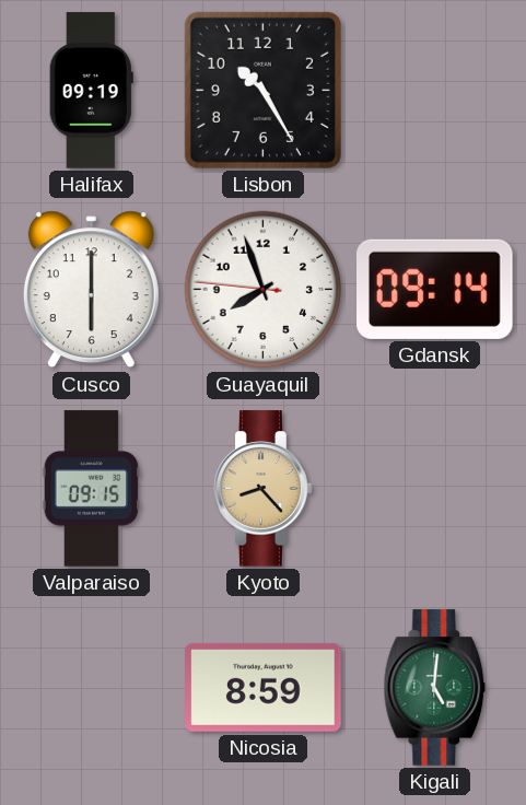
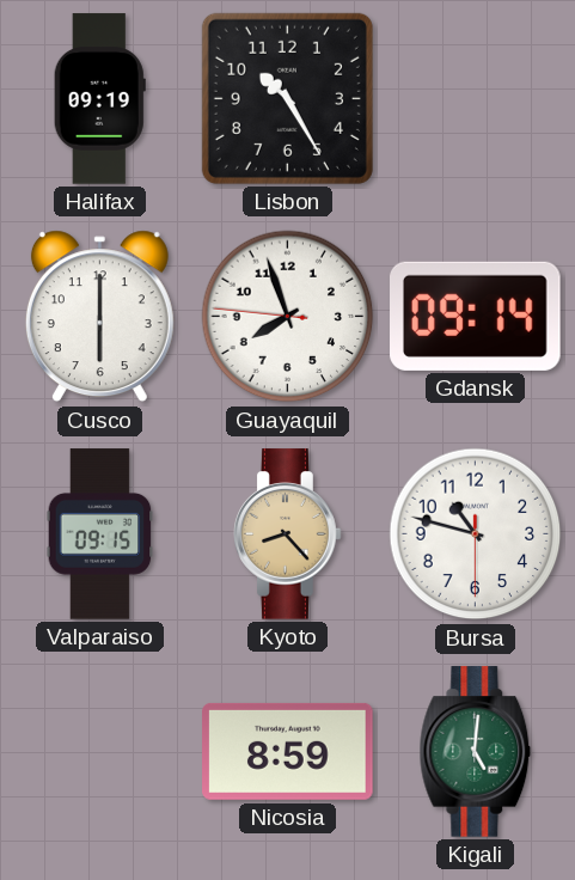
Bursa: none -> 10:47 (476, 534)
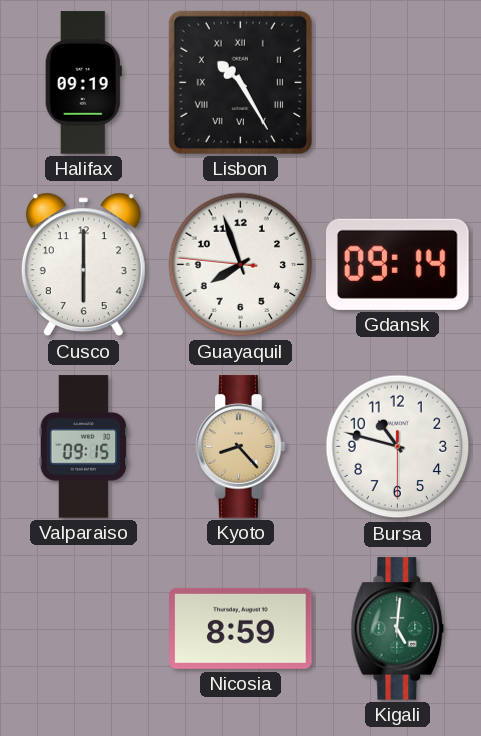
Lisbon numerals: Arabic -> Roman (240, 82)
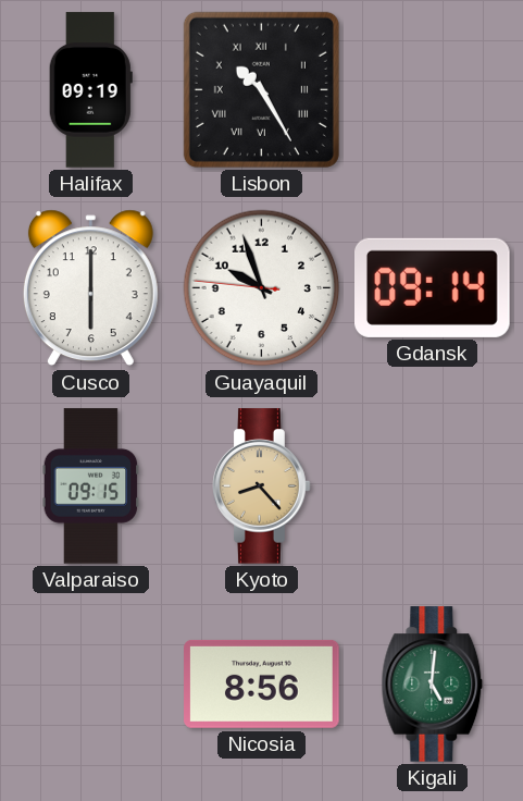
Guayaquil: 7:56 -> 9:56 (262, 288)
Bursa: 10:47 -> none (398, 447)
Nicosia: 8:59 -> 8:56 (262, 683)
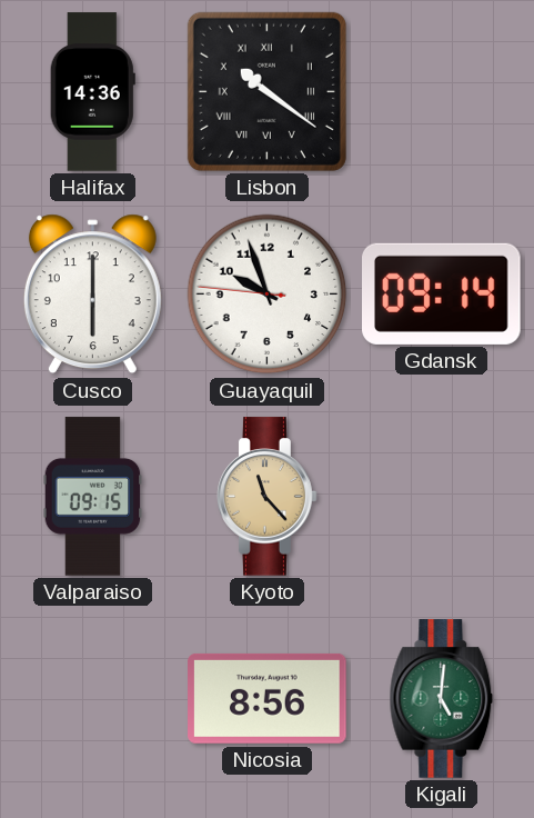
Halifax: 09:19 -> 14:36 (92, 92)
Lisbon: 10:25 -> 10:21 (266, 91)
Kyoto: 8:23 -> 11:23 (268, 497)
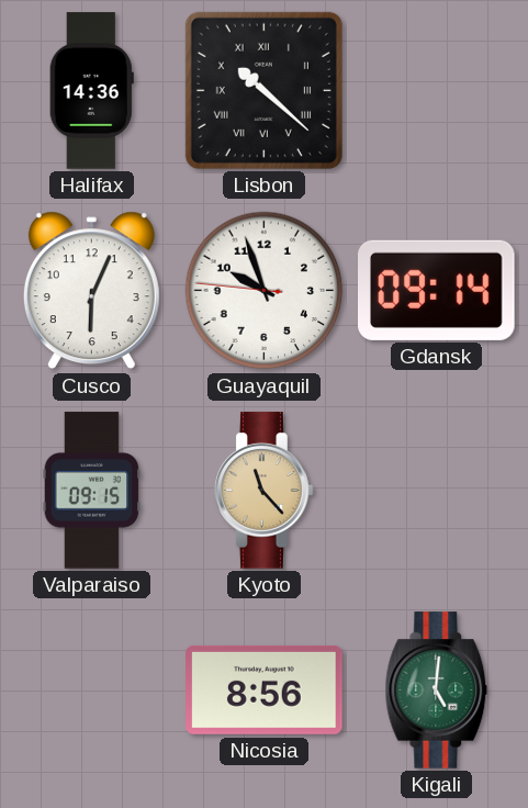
Lisbon: 10:21 -> 10:22 (263, 90)
Cusco: 6:00 -> 6:04 (91, 291)
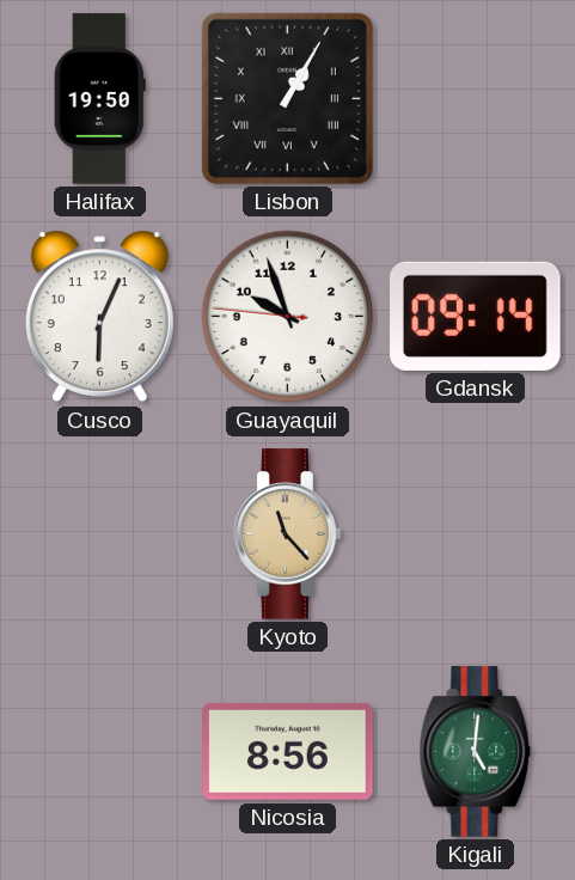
Halifax: 14:36 -> 19:50 (99, 99)
Lisbon: 10:22 -> 1:05 (287, 98)
Valparaiso: 09:15 -> none (92, 491)
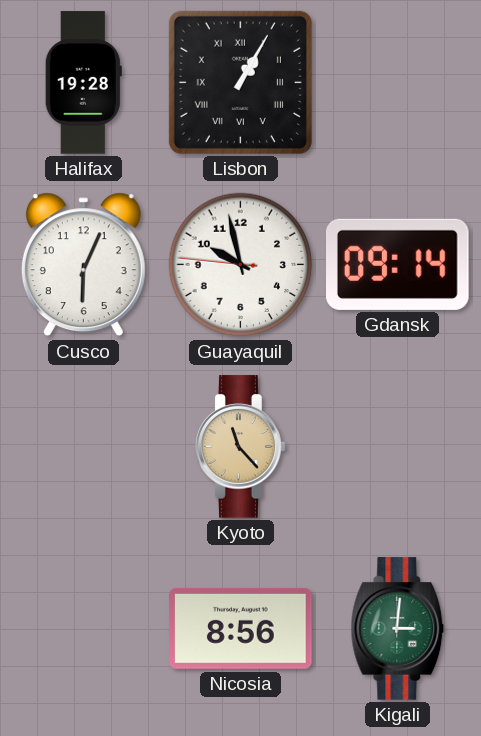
Halifax: 19:50 -> 19:28 (83, 83)
Guayaquil: 9:56 -> 9:57 (241, 265)
Kigali: 5:01 -> 3:01 (398, 629)
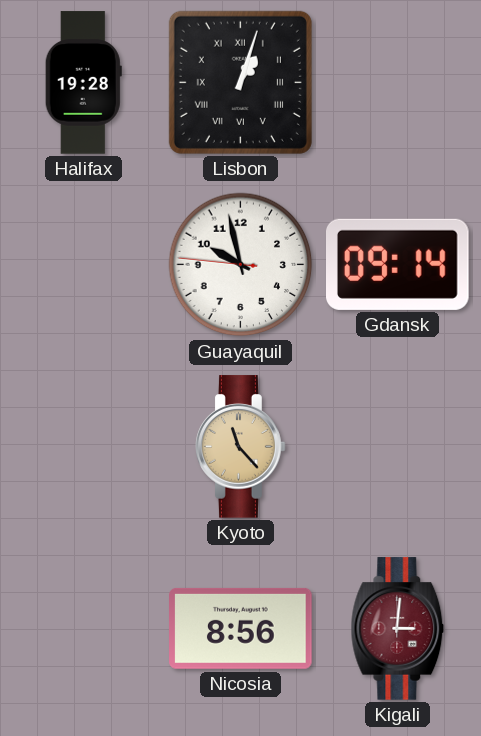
Lisbon: 1:05 -> 1:03 (240, 82)
Cusco: 6:04 -> none (83, 265)
Kigali dial: green -> burgundy (398, 629)
